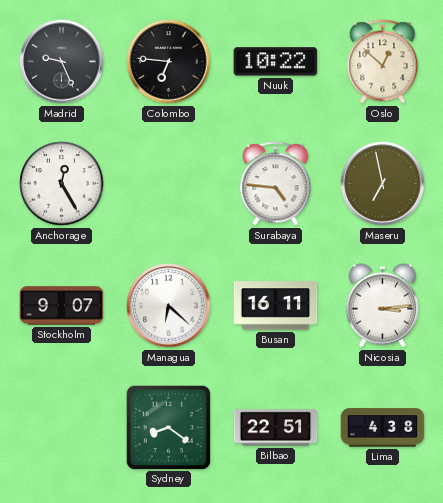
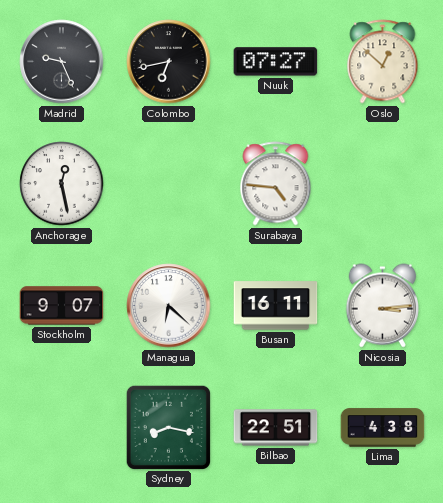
Colombo: 6:46 -> 6:43 (169, 62)
Nuuk: 10:22 -> 07:27 (276, 62)
Anchorage: 12:25 -> 12:28 (62, 184)
Maseru: 6:58 -> none (383, 184)
Sydney: 8:21 -> 8:17 (168, 427)
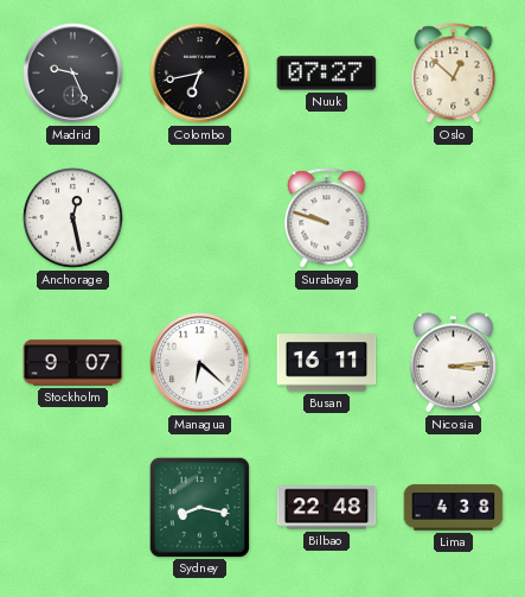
Surabaya: 4:46 -> 9:48 (327, 218)
Bilbao: 22:51 -> 22:48 (327, 508)
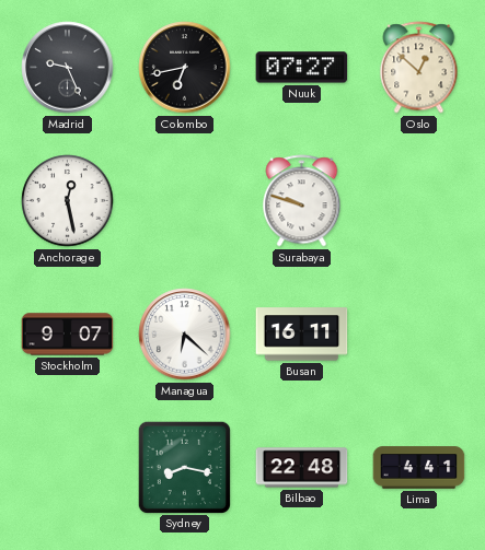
Nicosia: 3:14 -> none (453, 363)
Lima: 4:38 -> 4:41 (419, 468)
